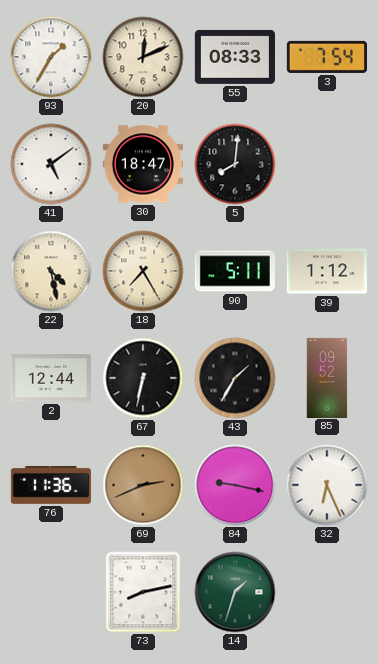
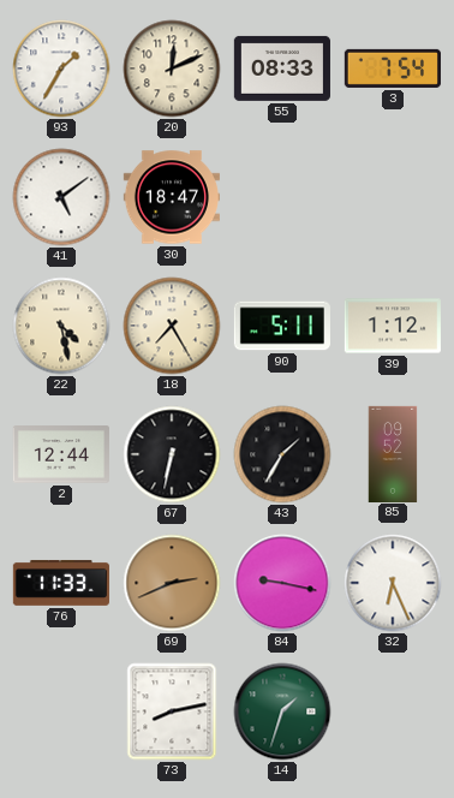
5: 8:01 -> none (235, 164)
76: 11:36 -> 11:33 (61, 583)
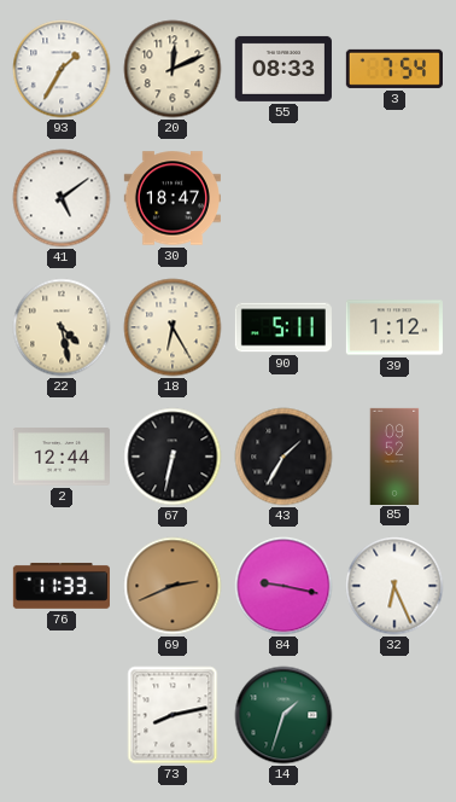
18: 7:25 -> 6:25 (173, 327)
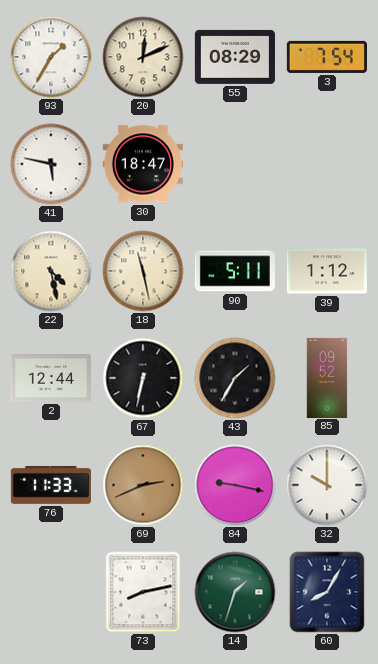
55: 08:33 -> 08:29 (235, 57)
41: 5:09 -> 5:47 (51, 164)
18: 6:25 -> 11:28 (143, 271)
32: 6:26 -> 10:00 (327, 485)
60: none -> 8:05 (327, 592)
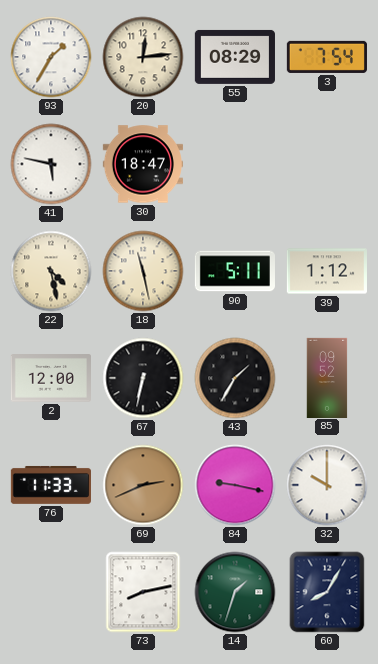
20: 12:11 -> 12:14 (143, 57)
2: 12:44 -> 12:00 (51, 378)
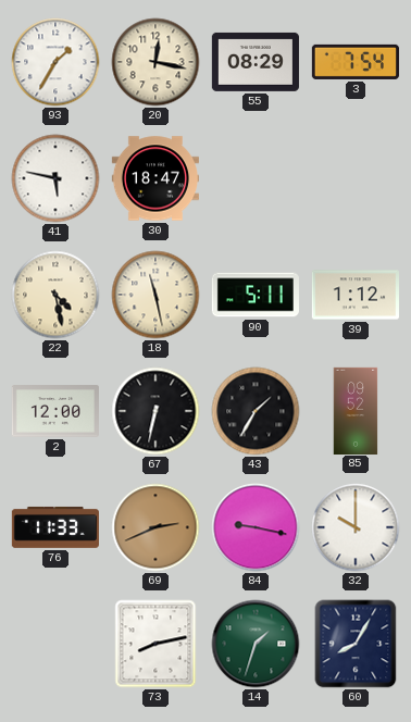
20: 12:14 -> 12:17 (155, 62)
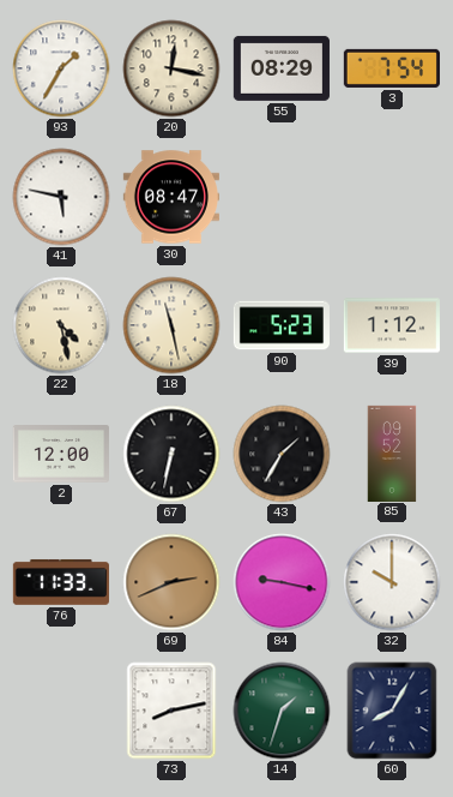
30: 18:47 -> 08:47 (171, 197)
90: 5:11 -> 5:23 (282, 325)
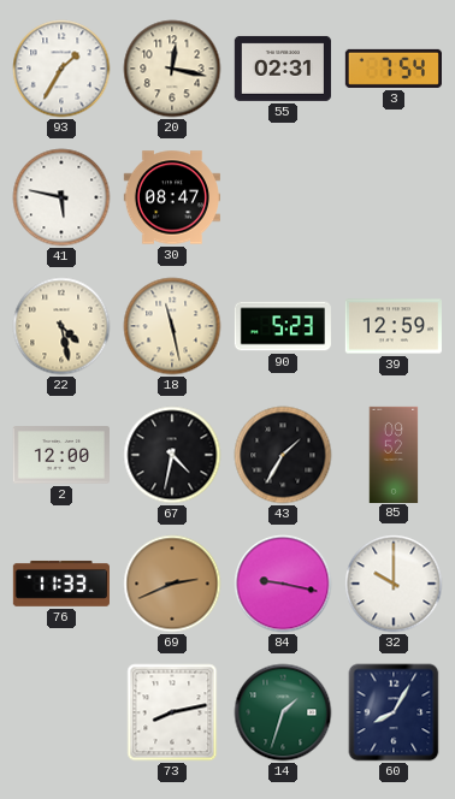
55: 08:29 -> 02:31 (283, 69)
39: 1:12 -> 12:59 (394, 326)
67: 6:32 -> 4:32 (172, 455)
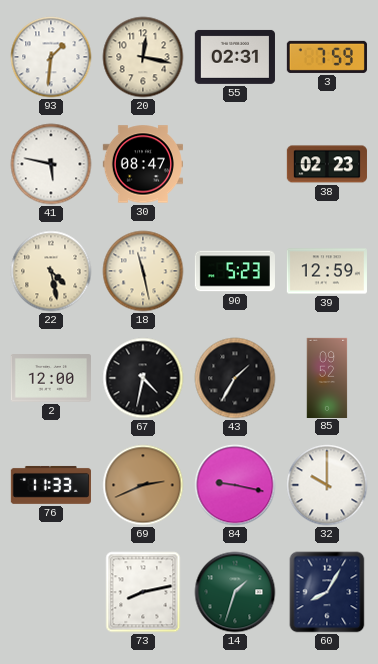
93: 1:35 -> 1:31 (51, 57)
3: 7:54 -> 7:59 (327, 57)
38: none -> 02:23 (327, 164)
